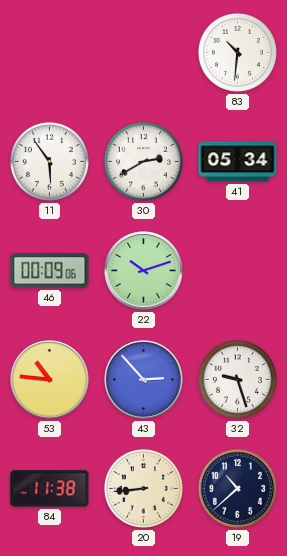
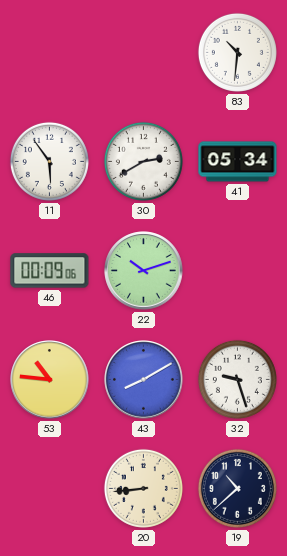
43: 2:53 -> 8:10 (144, 380)
84: 11:38 -> none (50, 489)
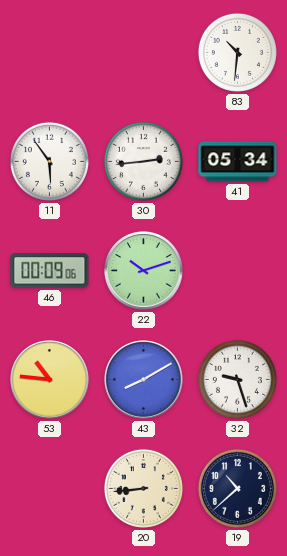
30: 2:40 -> 2:44 (143, 161)
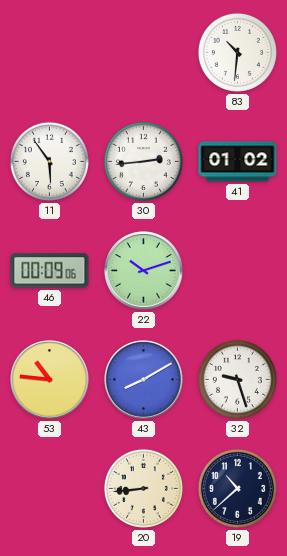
41: 05:34 -> 01:02 (238, 162)
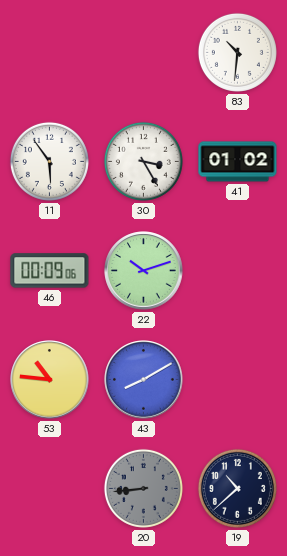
30: 2:44 -> 3:25 (143, 161)
32: 9:27 -> none (237, 379)
20 dial: cream -> grey (143, 488)
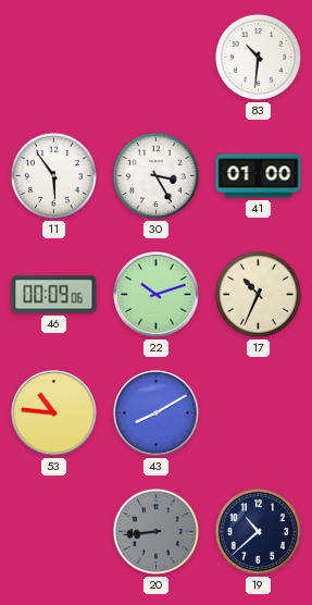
41: 01:02 -> 01:00 (259, 176)
17: none -> 10:34 (258, 294)
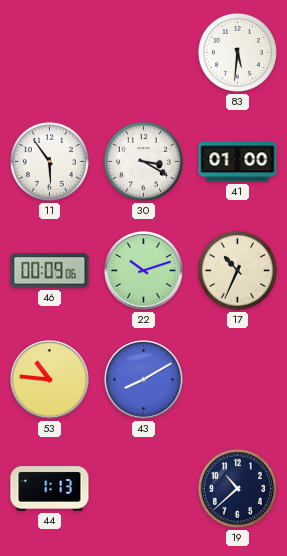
83: 10:31 -> 5:31 (237, 52)
30: 3:25 -> 3:20 (143, 161)
44: none -> 1:13 (50, 489)
20: 8:44 -> none (155, 531)
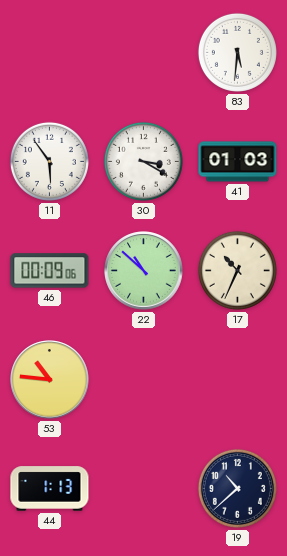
41: 01:00 -> 01:03 (238, 162)
22: 10:12 -> 10:52 (144, 271)
43: 8:10 -> none (144, 380)
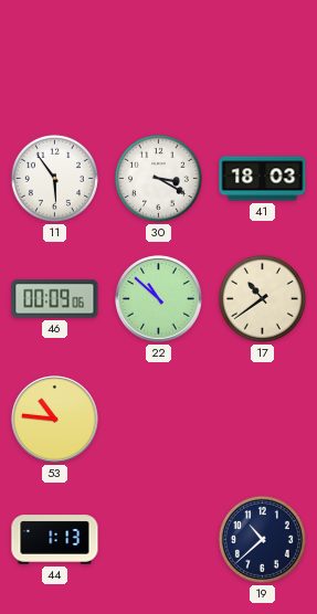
83: 5:31 -> none (237, 52)
41: 01:03 -> 18:03 (263, 179)
17: 10:34 -> 10:39 (262, 298)
